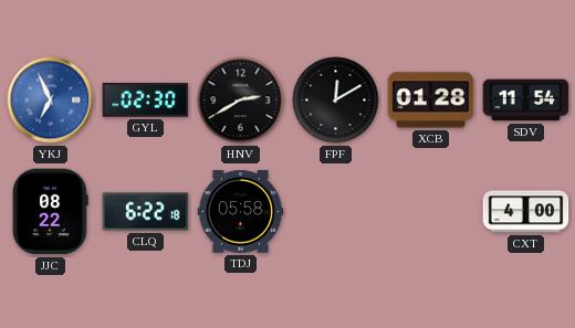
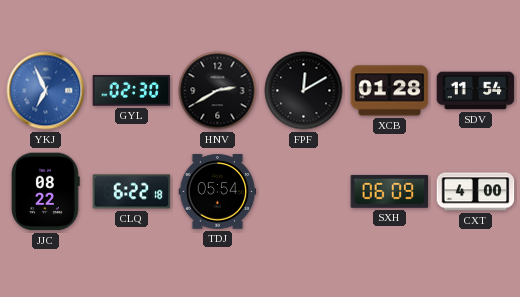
TDJ: 05:58 -> 05:54 (218, 192)
SXH: none -> 06:09 (390, 191)
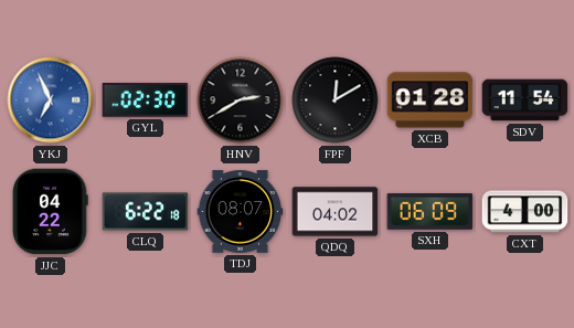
JJC: 08:22 -> 04:22 (51, 212)
TDJ: 05:54 -> 08:07 (241, 212)
QDQ: none -> 04:02 (336, 212)
